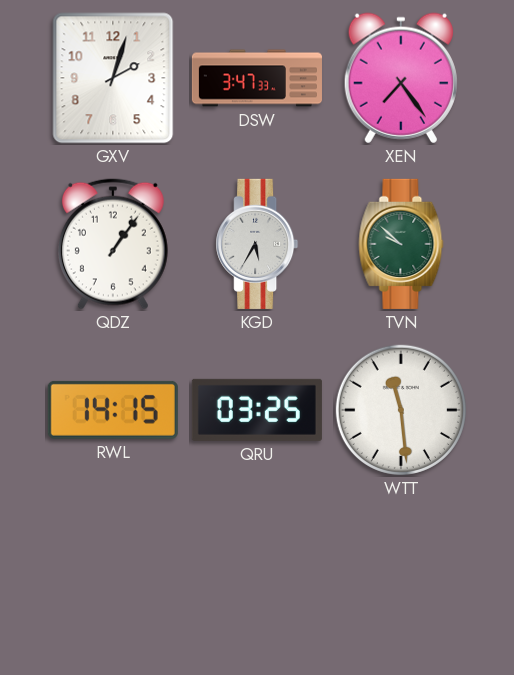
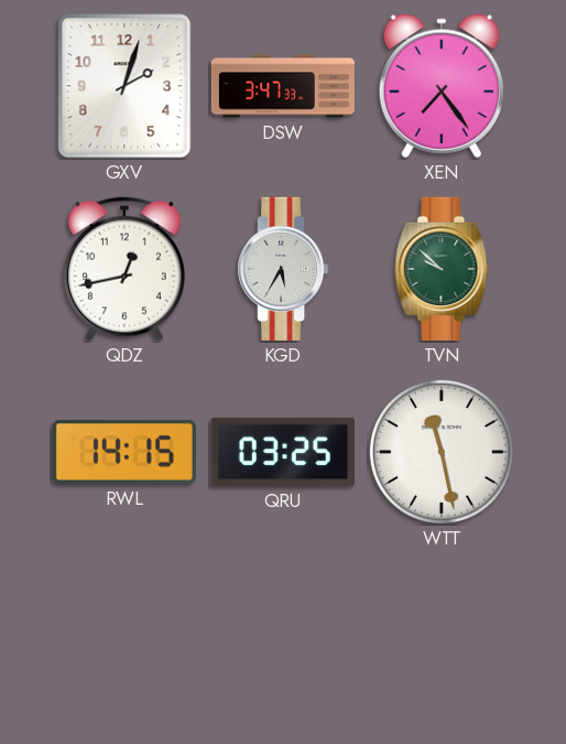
QDZ: 1:06 -> 12:43 (124, 269)
WTT: 11:29 -> 11:28 (442, 452)
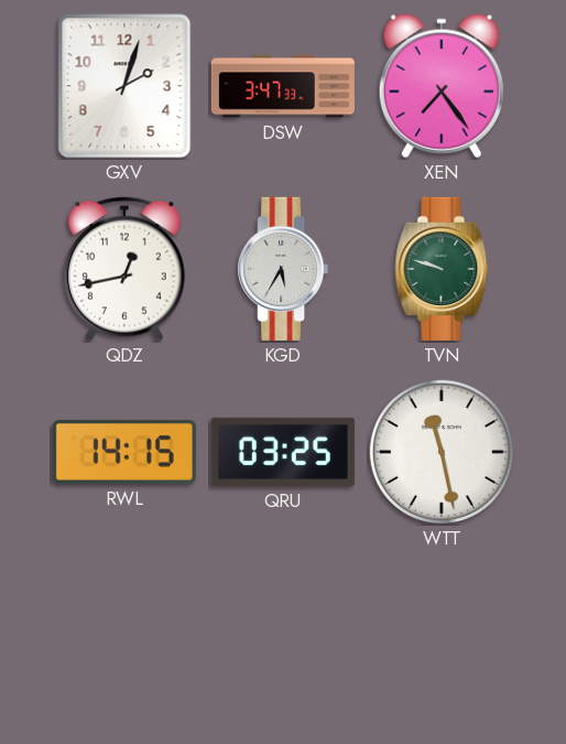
TVN: 9:52 -> 9:48 (442, 269)
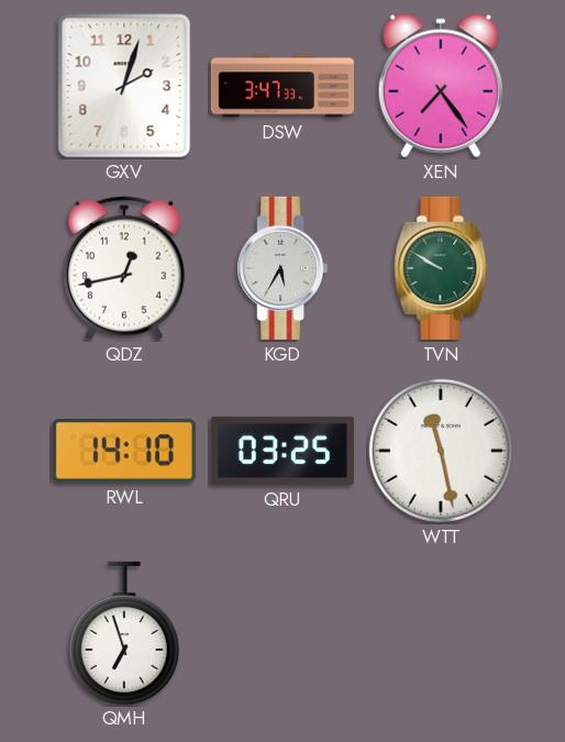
TVN: 9:48 -> 9:50 (441, 268)
RWL: 14:15 -> 14:10 (124, 451)
QMH: none -> 6:57 (124, 632)
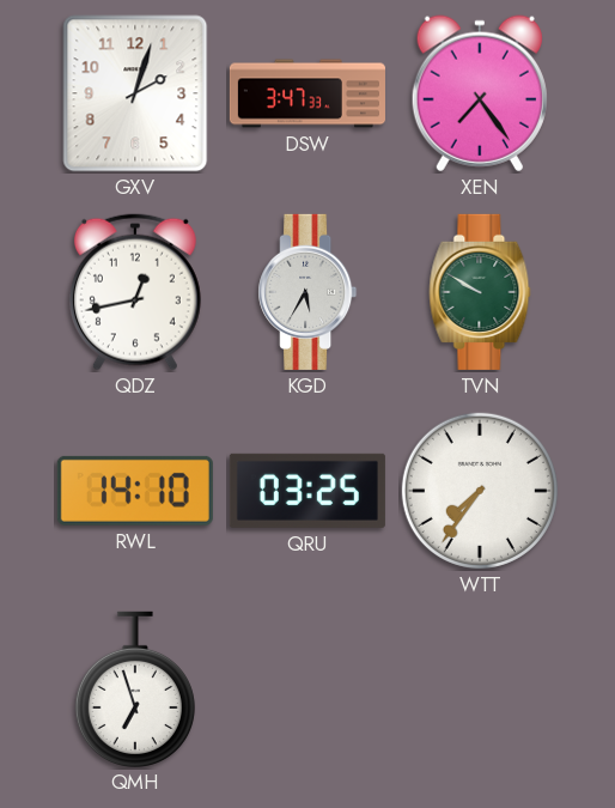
WTT: 11:28 -> 7:36 (480, 491)
